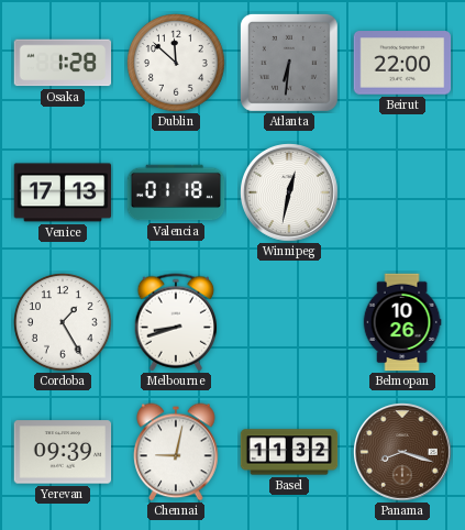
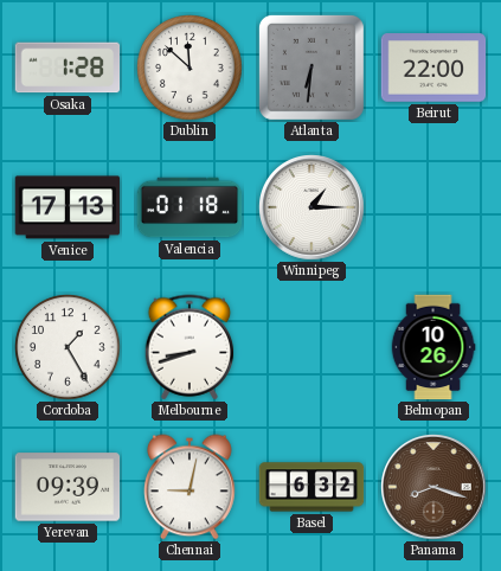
Winnipeg: 12:32 -> 1:15 (311, 207)
Basel: 11:32 -> 6:32 (311, 487)
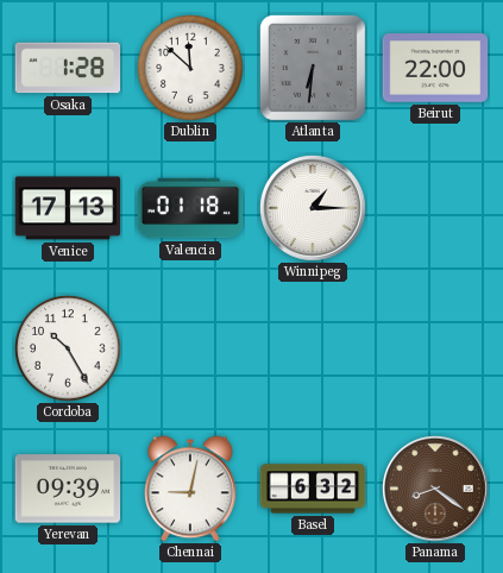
Cordoba: 1:25 -> 10:25 (68, 348)
Melbourne: 8:42 -> none (190, 347)
Belmopan: 10:26 -> none (433, 347)
Panama: 8:18 -> 8:21 (435, 489)
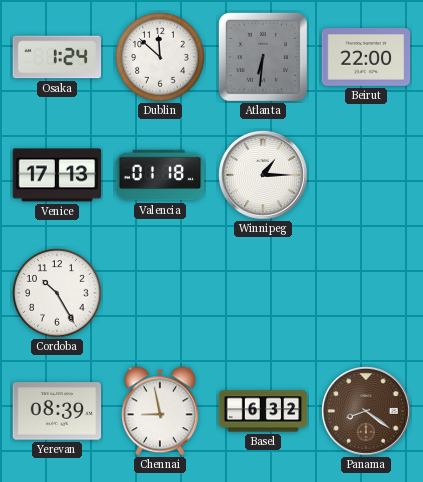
Osaka: 1:28 -> 1:24 (57, 57)
Yerevan: 09:39 -> 08:39 (57, 411)
Chennai: 9:02 -> 8:58 (160, 411)
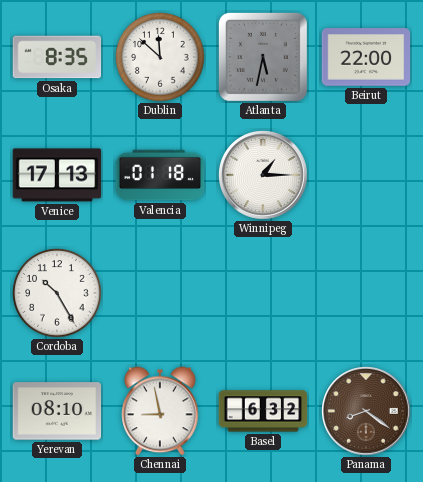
Osaka: 1:24 -> 8:35 (57, 57)
Atlanta: 6:31 -> 5:32 (263, 57)
Yerevan: 08:39 -> 08:10 (57, 411)
